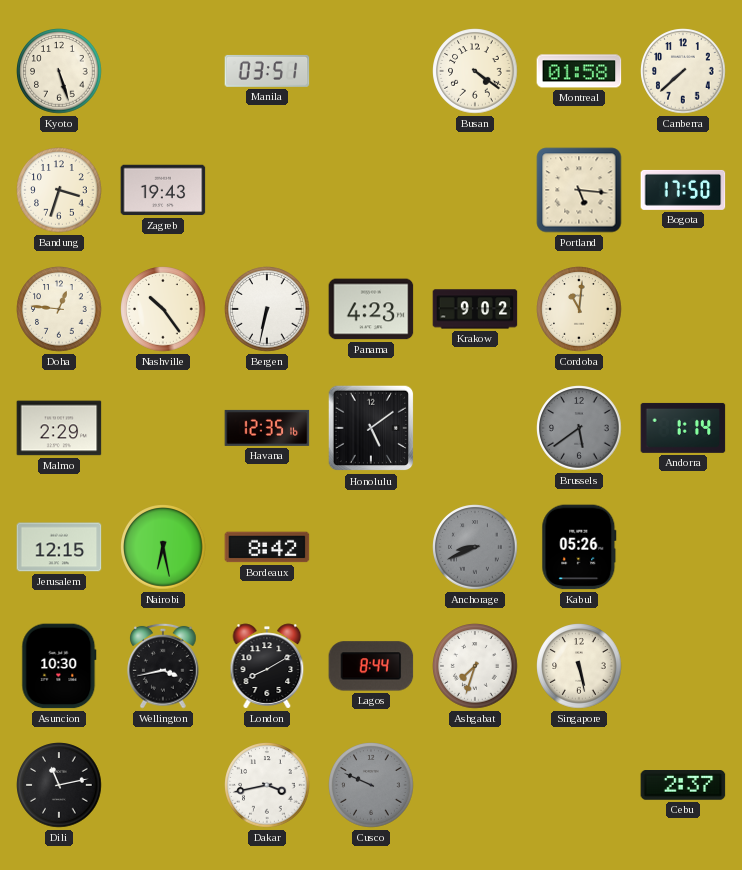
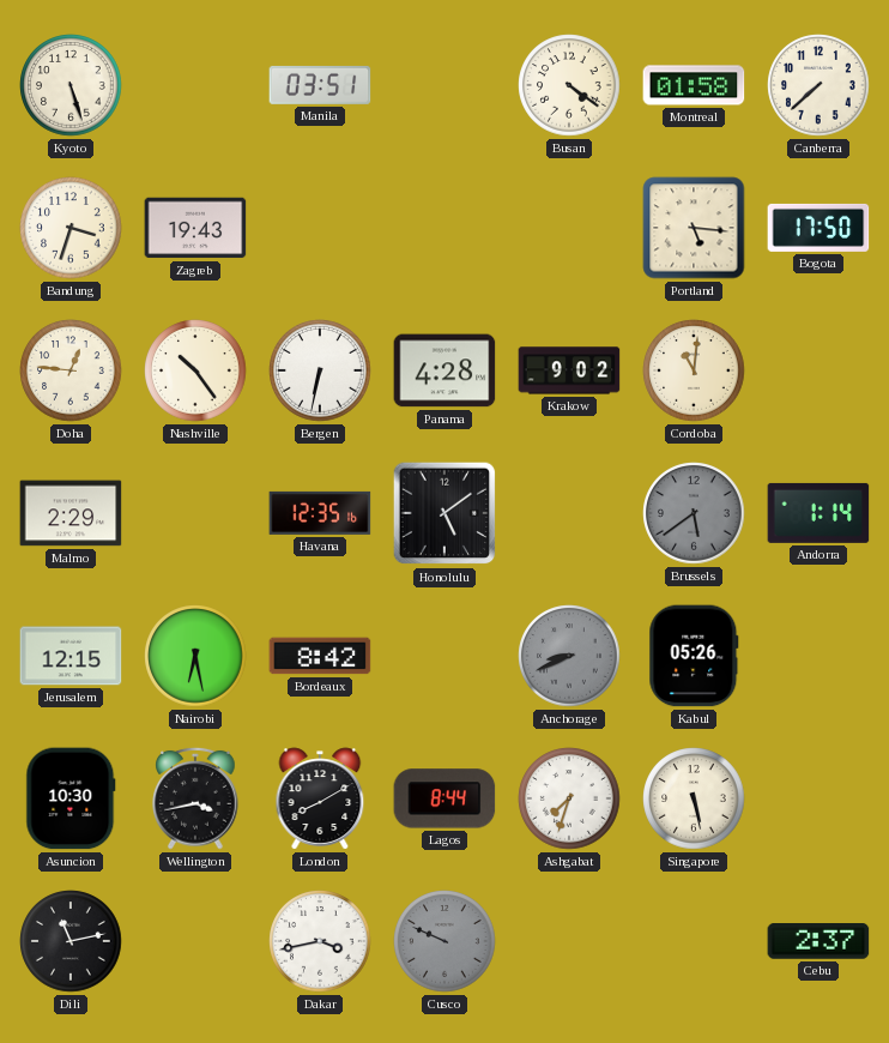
Panama: 4:23 -> 4:28 (444, 370)
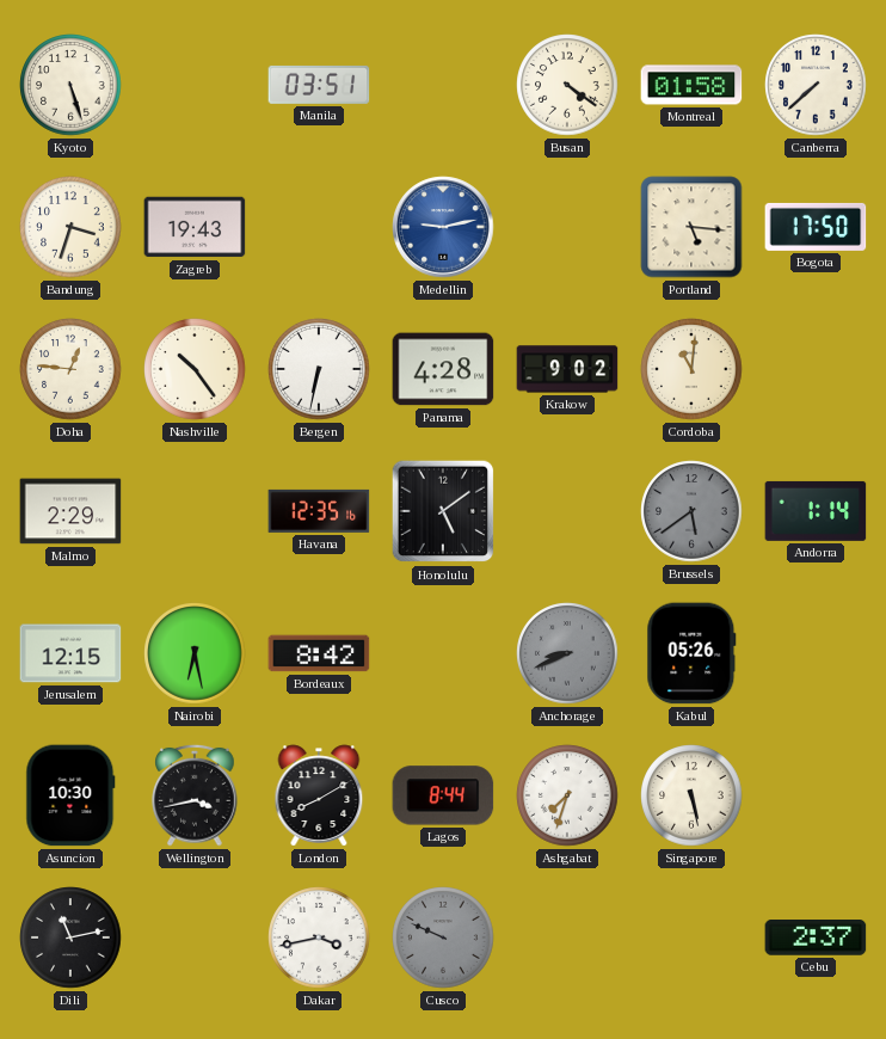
Medellin: none -> 9:13 (443, 227)
